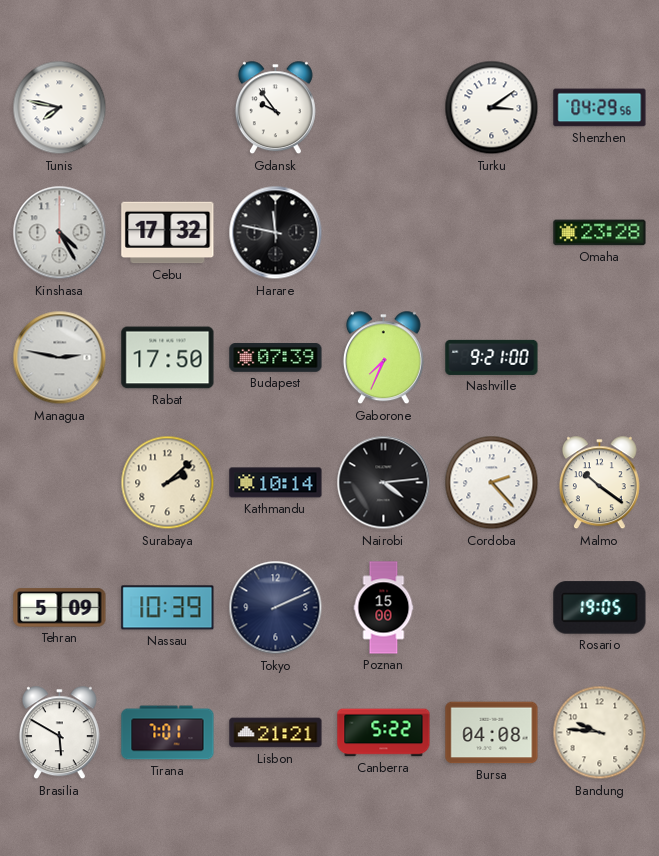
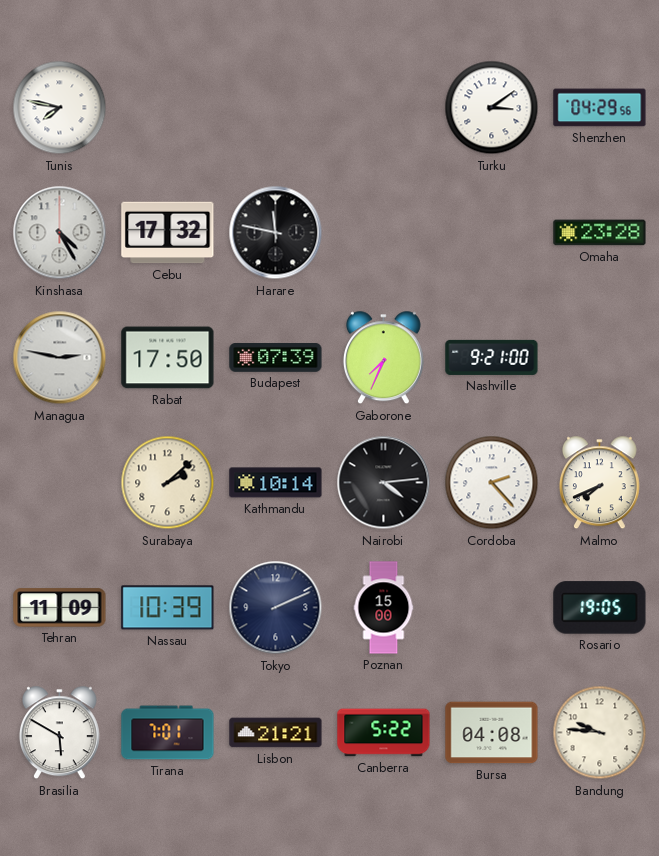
Gdansk: 9:54 -> none (275, 108)
Malmo: 10:21 -> 7:41 (599, 483)
Tehran: 5:09 -> 11:09 (60, 608)
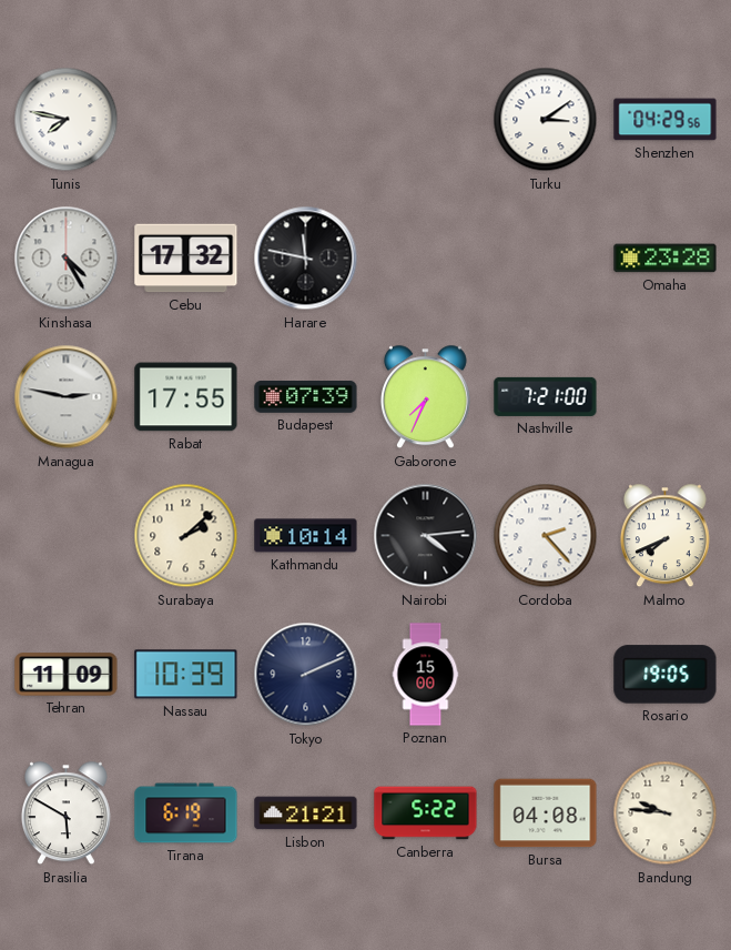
Rabat: 17:50 -> 17:55 (186, 397)
Nashville: 9:21 -> 7:21 (546, 396)
Tirana: 7:01 -> 6:19 (186, 813)
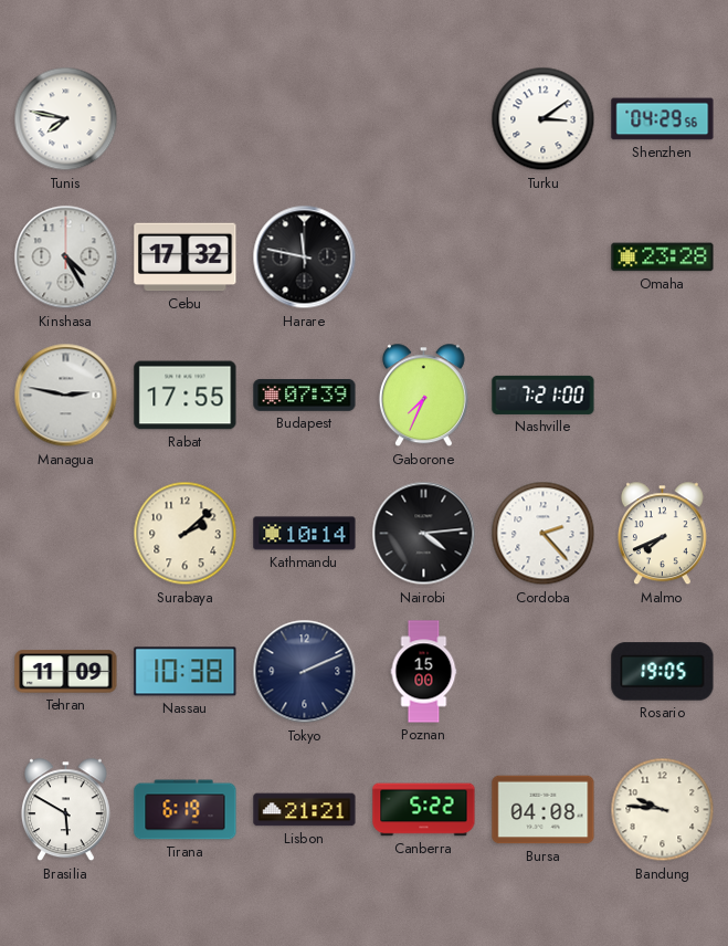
Nassau: 10:39 -> 10:38 (186, 672)
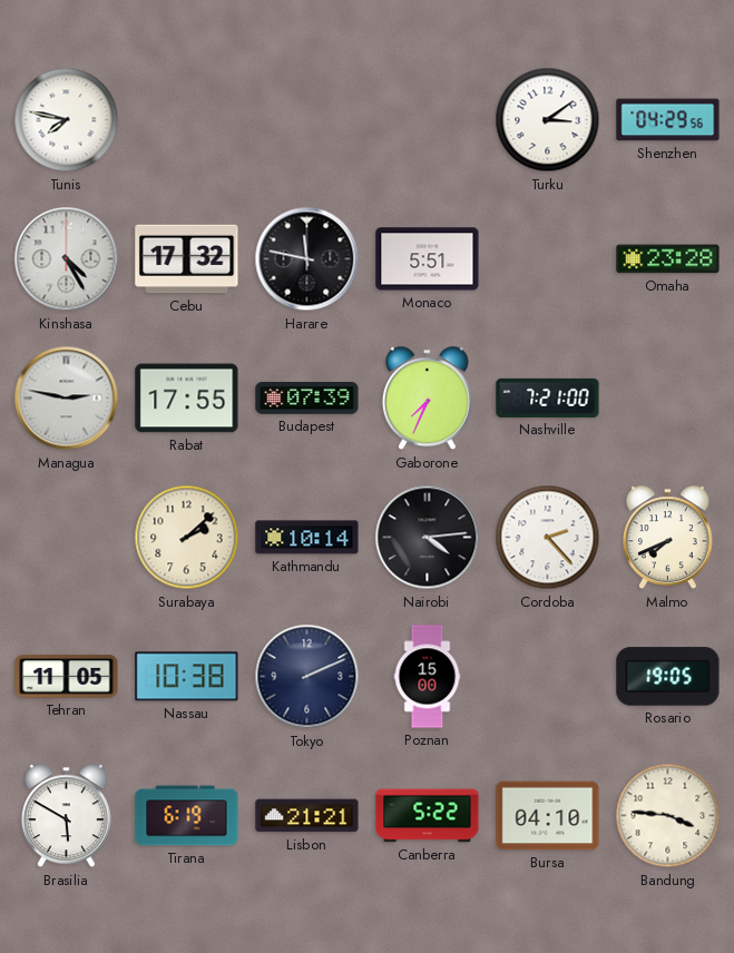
Monaco: none -> 5:51 (428, 259)
Tehran: 11:09 -> 11:05 (67, 677)
Bursa: 04:08 -> 04:10 (548, 816)
Bandung: 9:46 -> 3:46 (668, 816)
